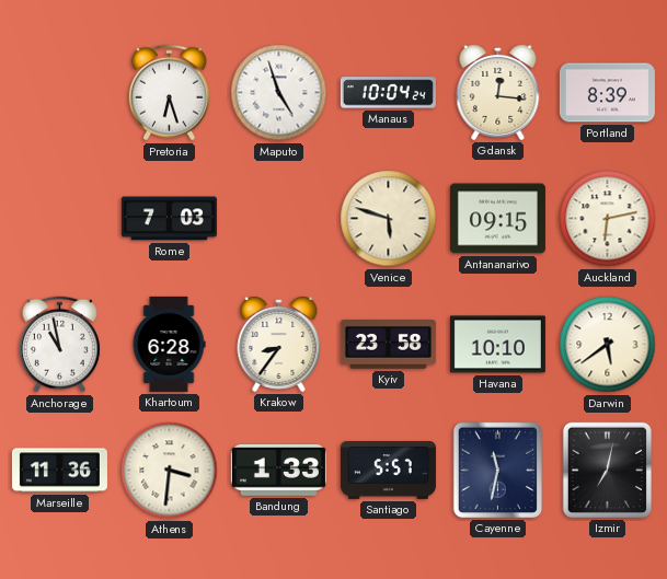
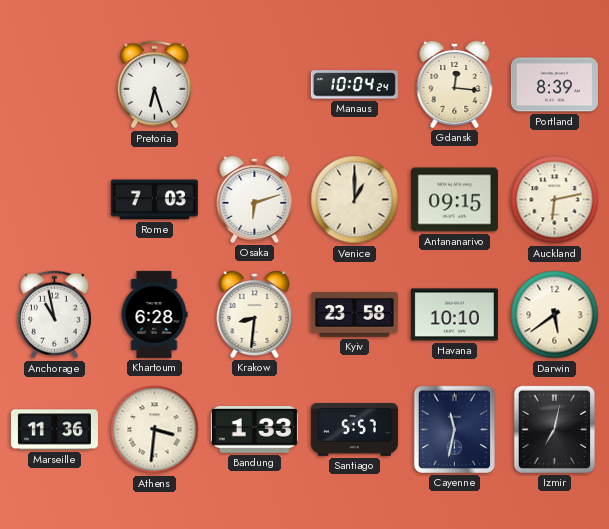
Maputo: 4:57 -> none (279, 93)
Osaka: none -> 6:12 (255, 199)
Venice: 5:48 -> 1:00 (355, 200)
Krakow: 8:36 -> 8:31 (255, 314)
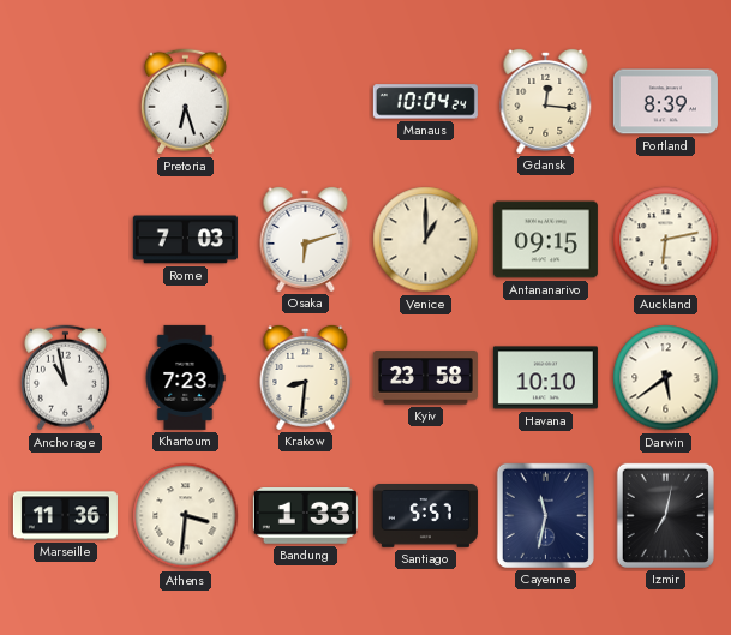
Khartoum: 6:28 -> 7:23 (185, 377)
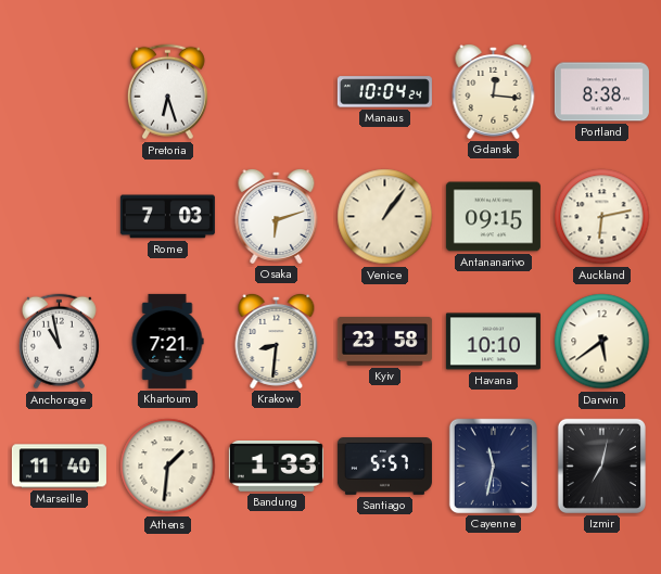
Portland: 8:39 -> 8:38 (601, 92)
Venice: 1:00 -> 1:06 (385, 217)
Khartoum: 7:23 -> 7:21 (167, 341)
Marseille: 11:36 -> 11:40 (59, 467)
Athens: 3:31 -> 1:31 (168, 467)
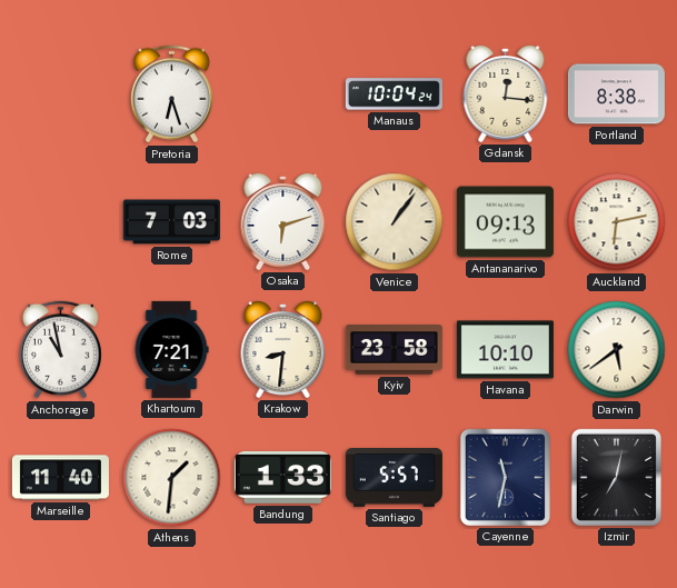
Antananarivo: 09:15 -> 09:13 (505, 222)
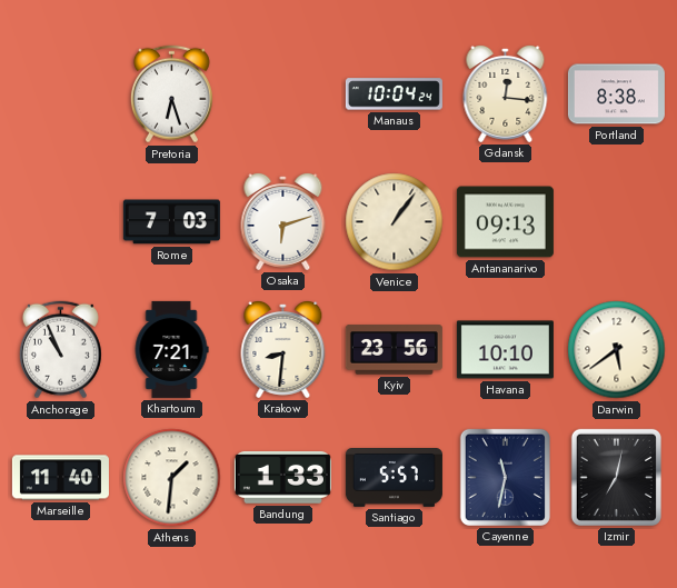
Auckland: 6:13 -> none (617, 222)
Anchorage: 10:58 -> 10:56 (60, 350)
Kyiv: 23:58 -> 23:56 (394, 350)
